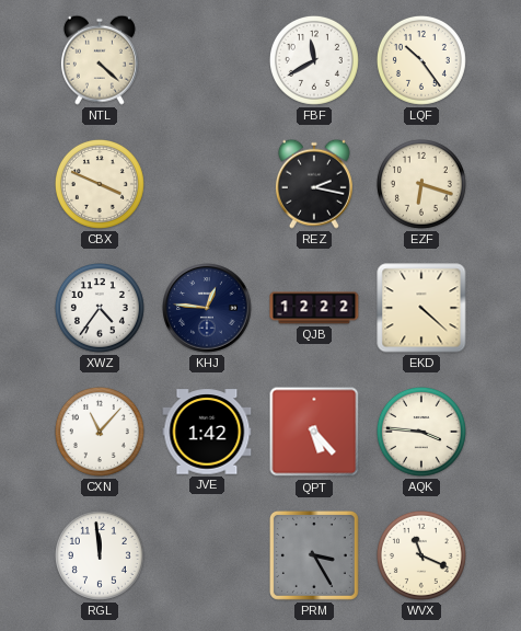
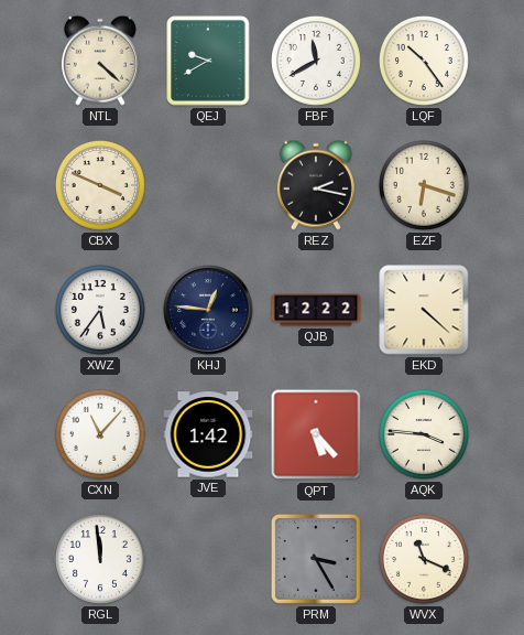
QEJ: none -> 9:40 (208, 61)
XWZ: 4:36 -> 5:36 (100, 310)
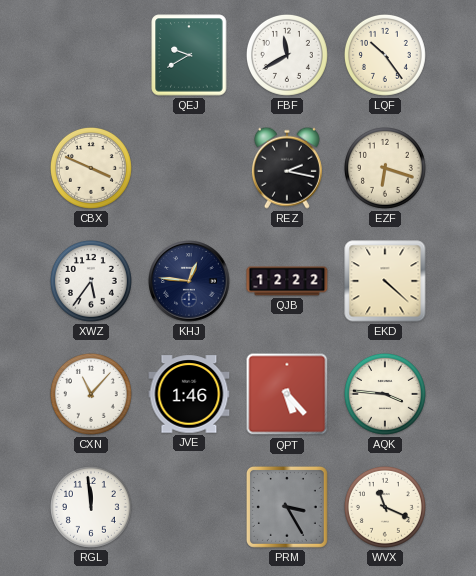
NTL: 4:22 -> none (100, 61)
JVE: 1:42 -> 1:46 (189, 394)
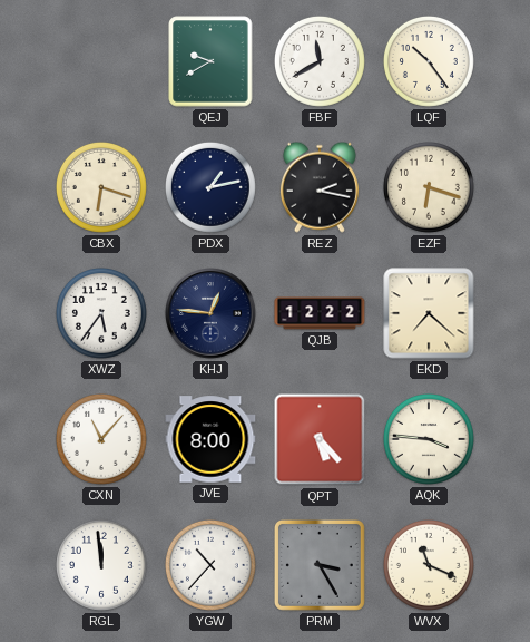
CBX: 3:49 -> 6:18 (101, 187)
PDX: none -> 1:13 (210, 187)
EKD: 4:22 -> 7:22 (429, 313)
JVE: 1:46 -> 8:00 (210, 439)
YGW: none -> 10:37 (210, 565)
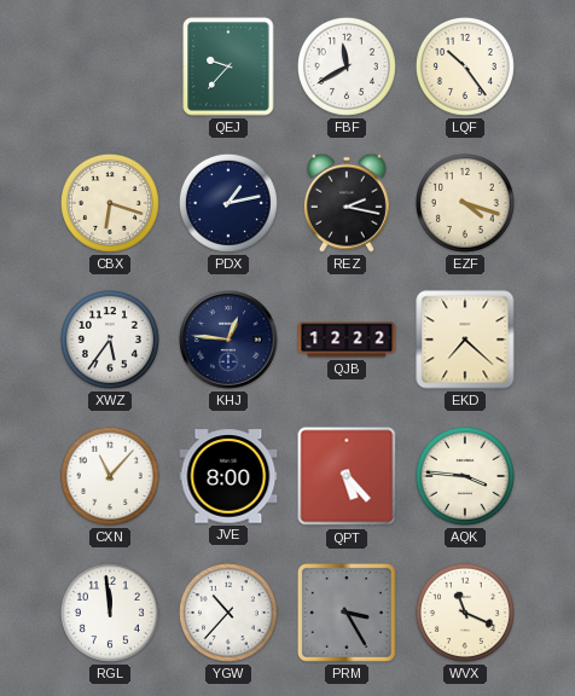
QEJ: 9:40 -> 9:37 (228, 66)
EZF: 6:18 -> 4:18 (465, 203)
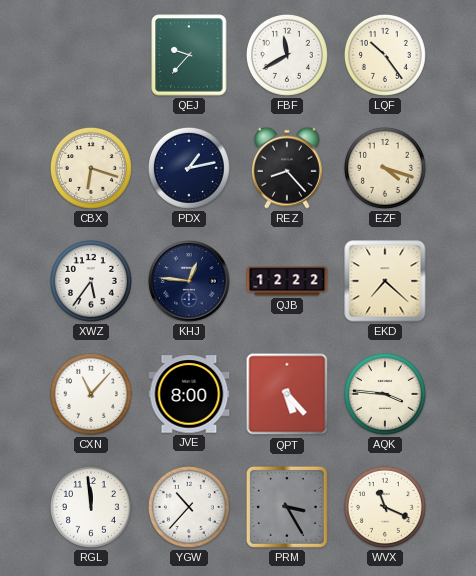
REZ: 2:17 -> 8:23 (287, 168)
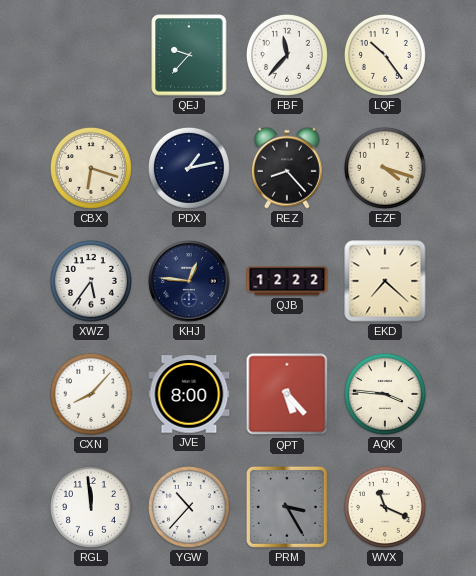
FBF: 11:40 -> 11:37 (287, 55)
CXN: 11:07 -> 8:07 (91, 394)
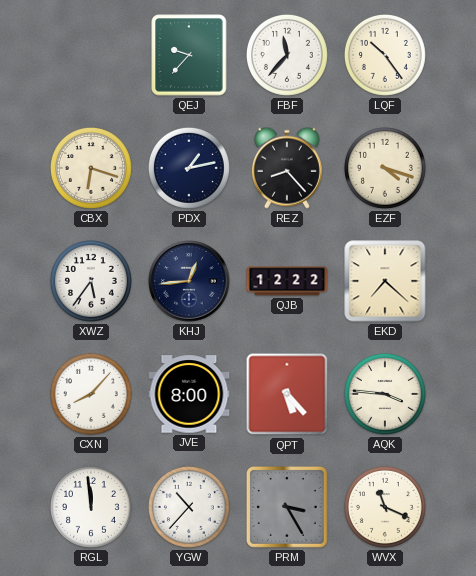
KHJ: 12:46 -> 12:44 (189, 281)
